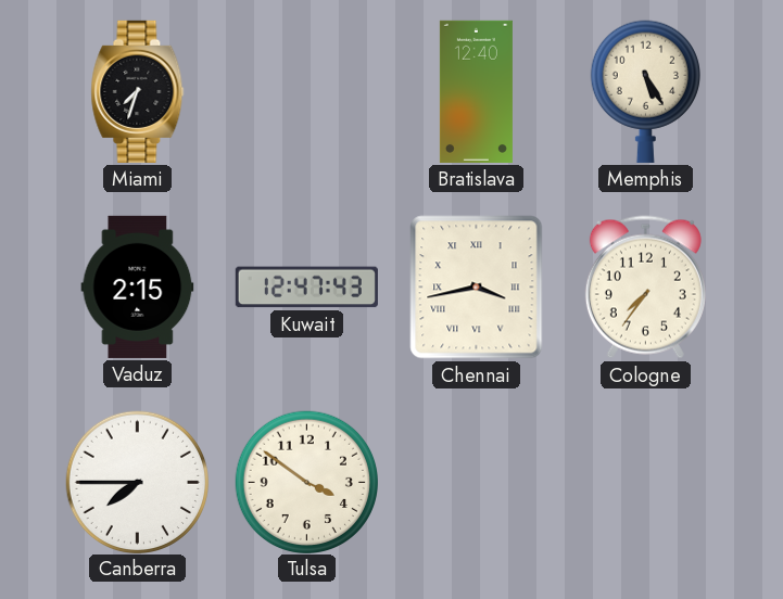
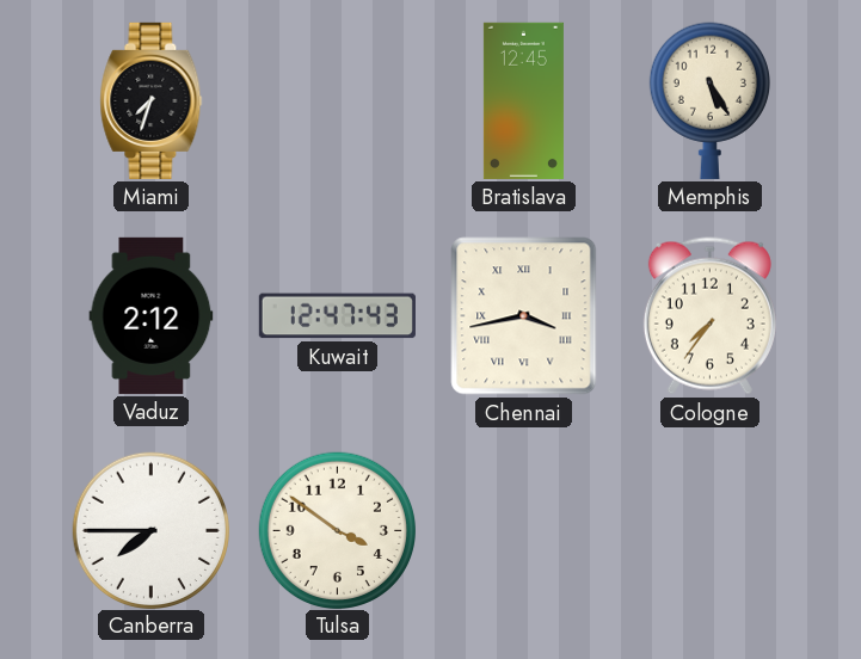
Bratislava: 12:40 -> 12:45 (523, 100)
Vaduz: 2:15 -> 2:12 (152, 315)
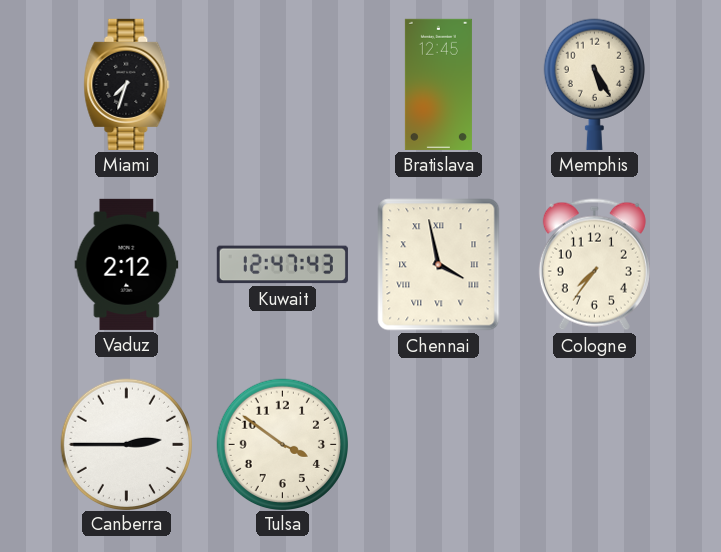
Chennai: 3:43 -> 3:58 (439, 265)
Canberra: 7:45 -> 2:45 (126, 444)
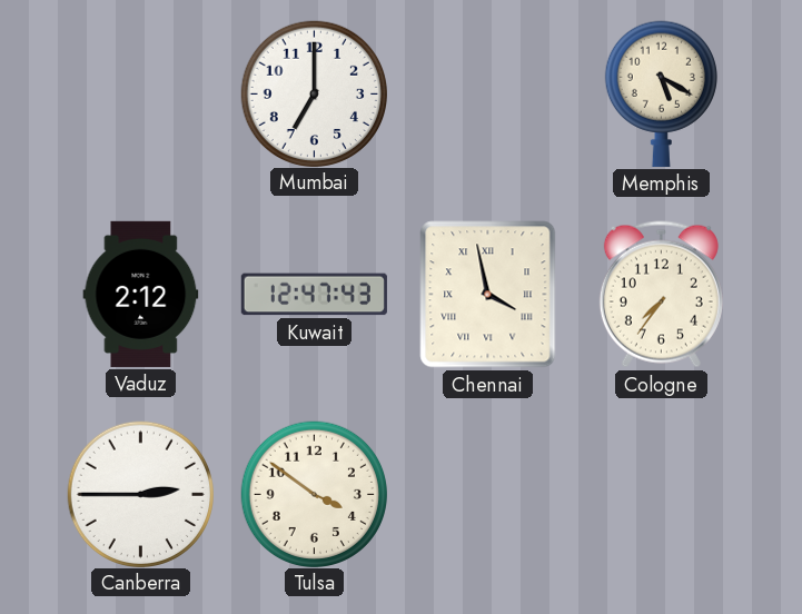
Miami: 7:33 -> none (127, 84)
Mumbai: none -> 7:00 (314, 93)
Bratislava: 12:45 -> none (438, 84)
Memphis: 5:25 -> 5:20 (661, 93)
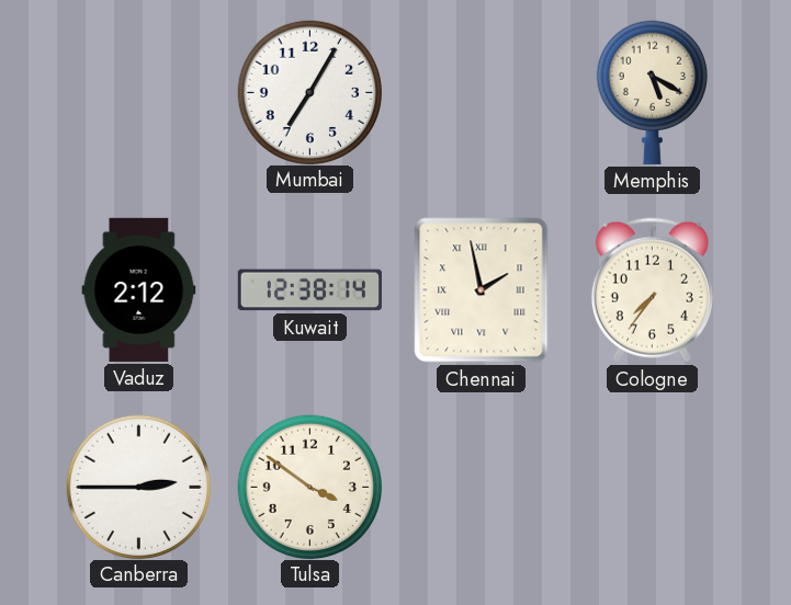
Mumbai: 7:00 -> 7:05 (309, 92)
Kuwait: 12:47 -> 12:38 (309, 290)
Chennai: 3:58 -> 1:58 (482, 290)
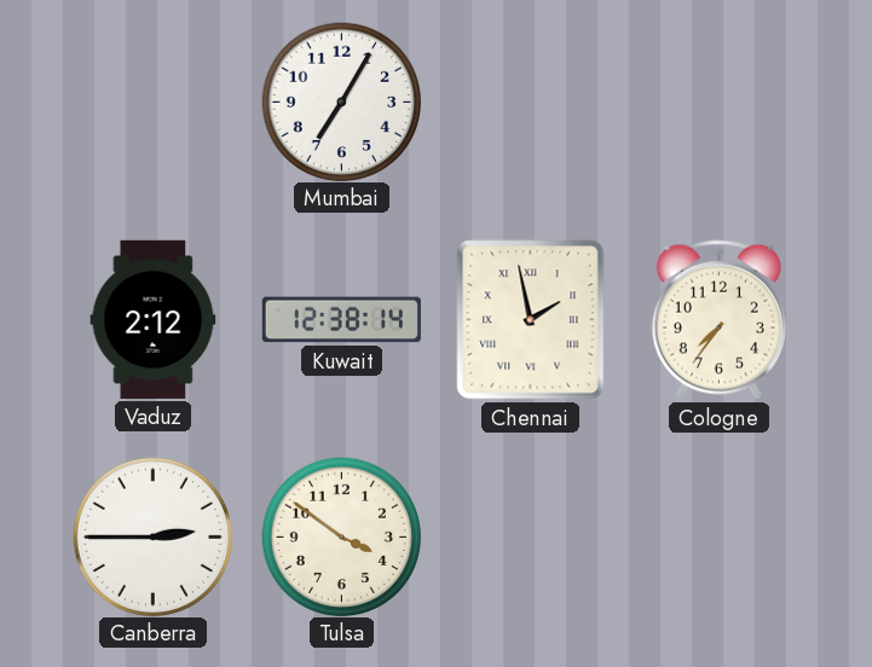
Memphis: 5:20 -> none (652, 92)
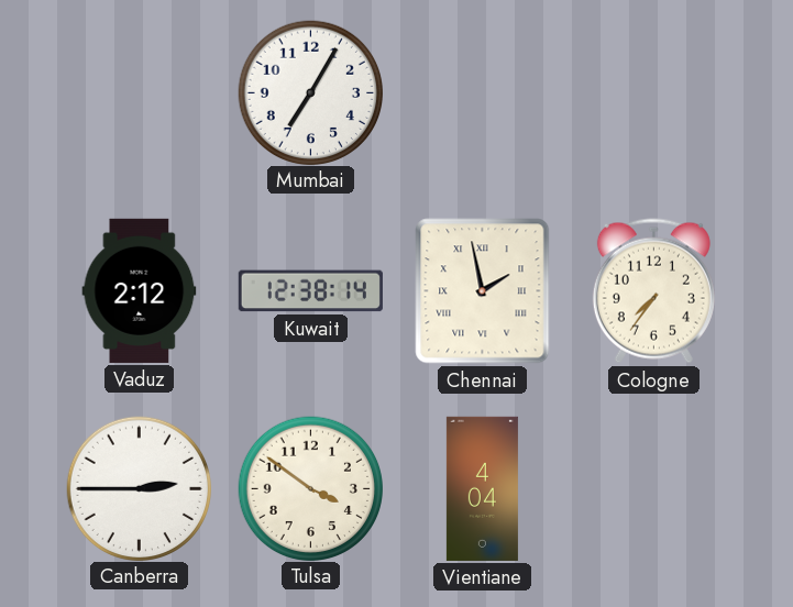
Vientiane: none -> 4:04 (482, 488)
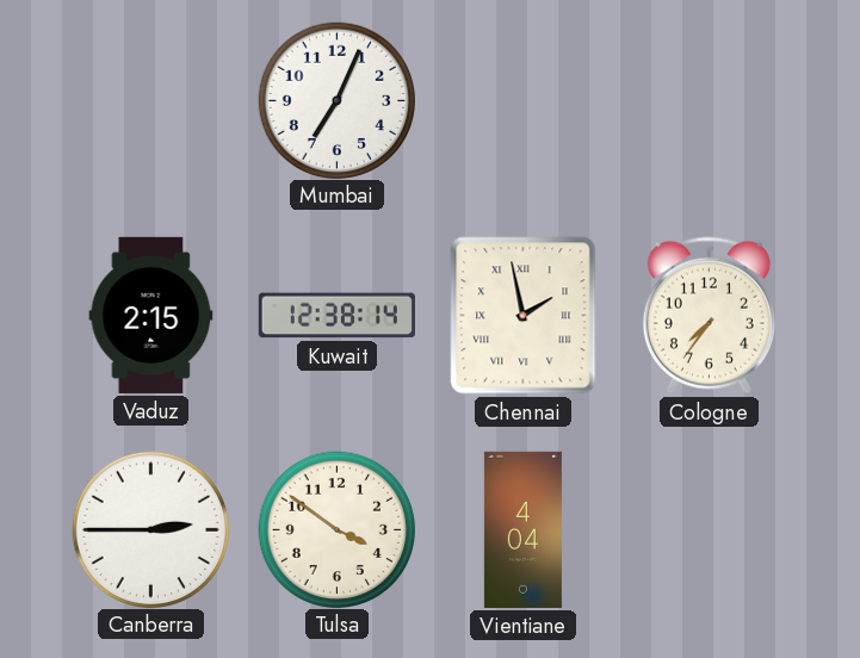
Mumbai: 7:05 -> 7:04 (336, 100)
Vaduz: 2:12 -> 2:15 (151, 315)
